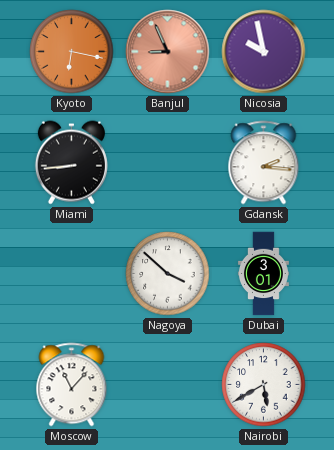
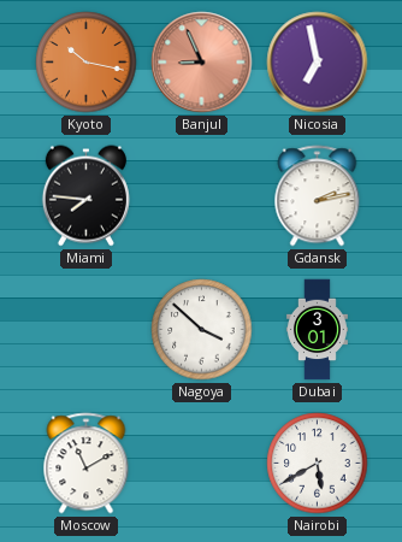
Kyoto: 6:17 -> 10:17 (87, 63)
Nicosia: 9:58 -> 6:58 (318, 63)
Miami: 8:44 -> 7:46 (85, 196)
Gdansk: 2:16 -> 2:13 (318, 196)
Moscow: 11:07 -> 11:10 (87, 464)
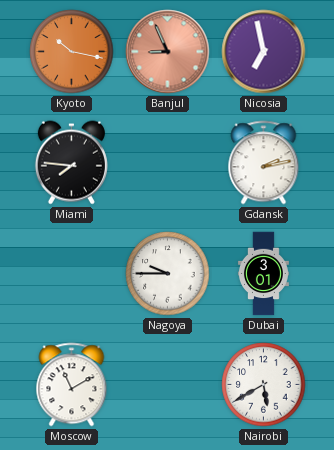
Nagoya: 3:52 -> 9:45 (168, 274)
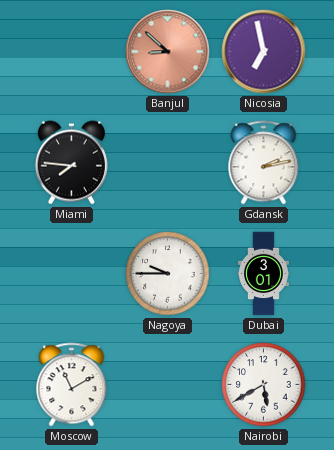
Kyoto: 10:17 -> none (72, 52)
Banjul: 8:56 -> 8:52 (168, 52)
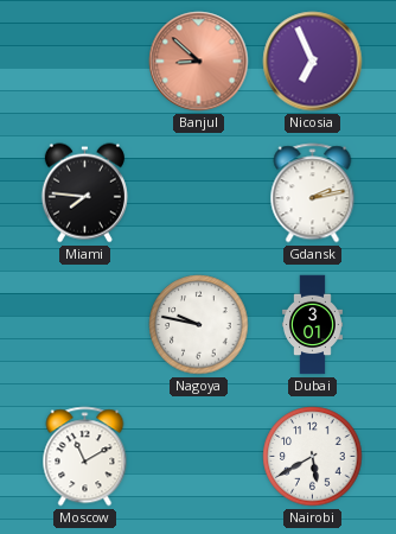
Nicosia: 6:58 -> 6:56 (313, 62)
Nagoya: 9:45 -> 9:47 (199, 325)
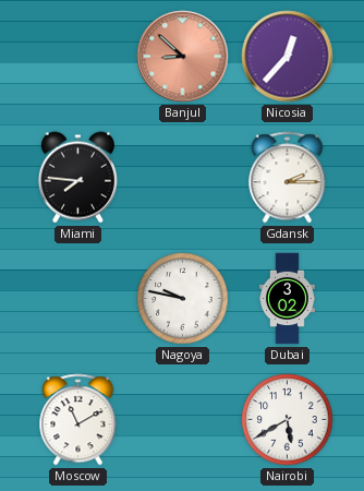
Nicosia: 6:56 -> 12:37 (288, 57)
Gdansk: 2:13 -> 2:15 (288, 178)
Dubai: 3:01 -> 3:02 (287, 299)
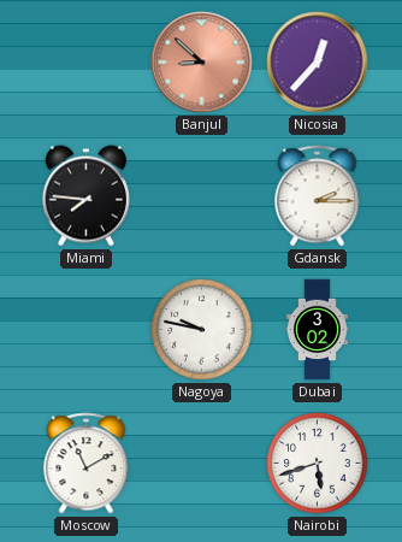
Nairobi: 5:40 -> 5:42 (318, 464)
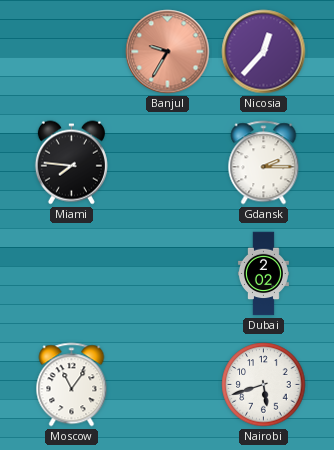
Banjul: 8:52 -> 9:35 (168, 52)
Nagoya: 9:47 -> none (202, 330)
Dubai: 3:02 -> 2:02 (263, 274)
Moscow: 11:10 -> 11:06 (72, 385)
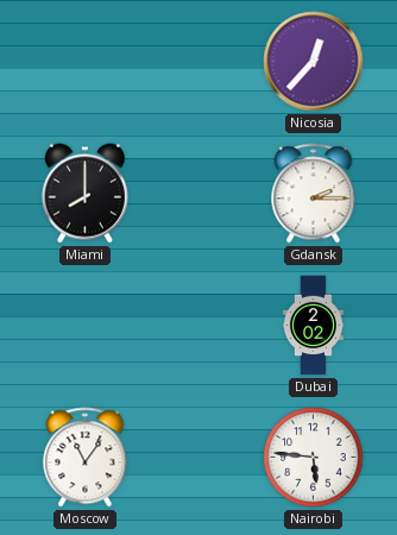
Banjul: 9:35 -> none (168, 52)
Miami: 7:46 -> 8:00 (84, 194)
Nairobi: 5:42 -> 5:46 (314, 458)
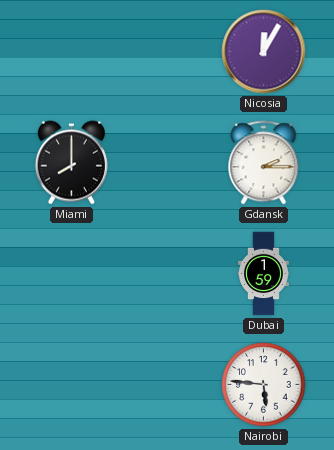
Nicosia: 12:37 -> 12:05 (264, 52)
Dubai: 2:02 -> 1:59 (263, 274)
Moscow: 11:06 -> none (86, 458)
